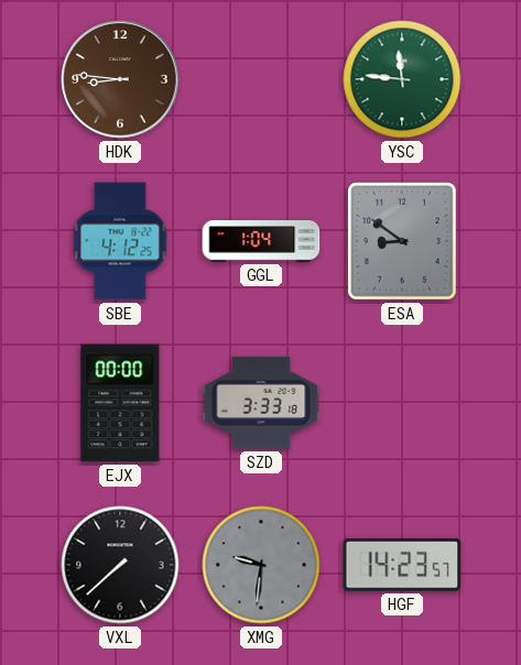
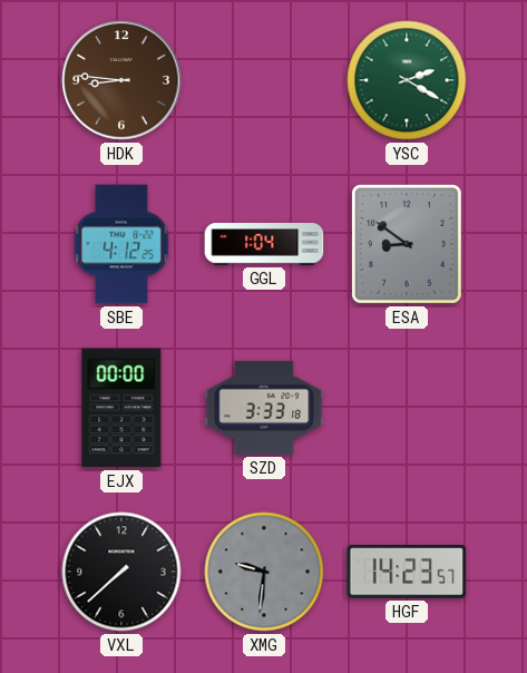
YSC: 11:46 -> 2:20 (407, 80)
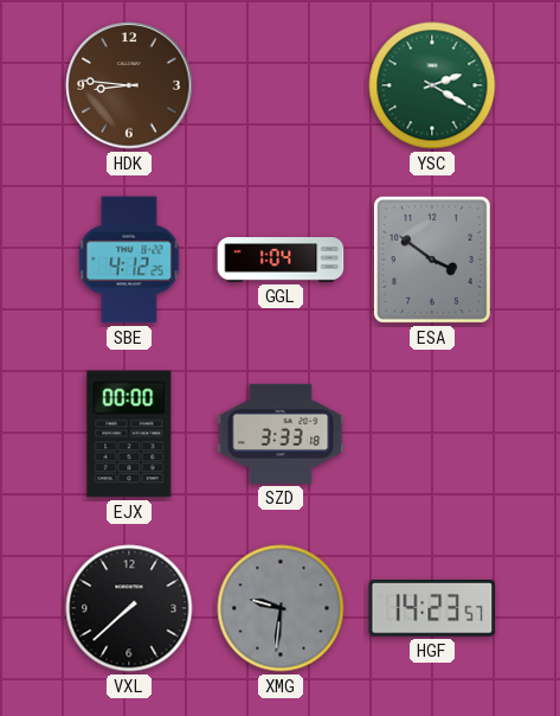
ESA: 8:51 -> 3:51 (432, 260)
